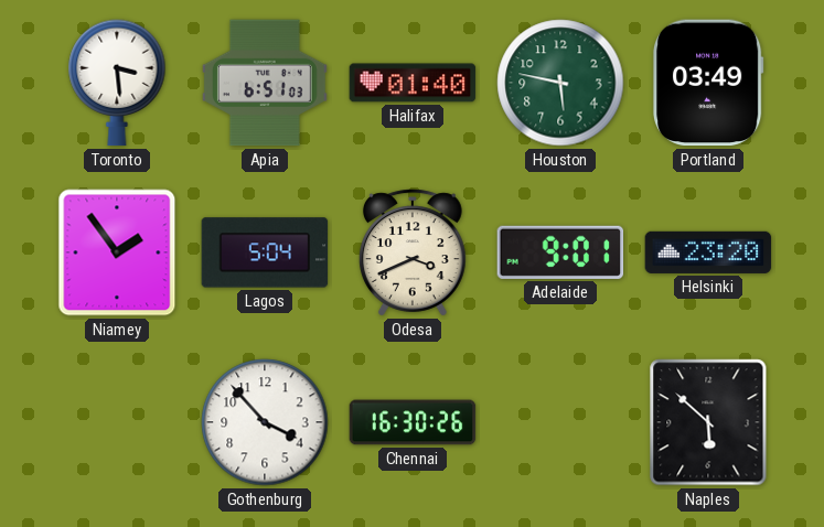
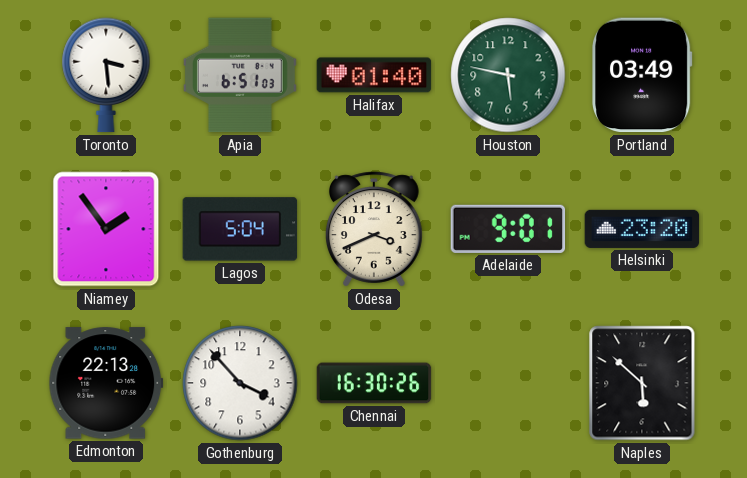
Edmonton: none -> 22:13 (106, 383)
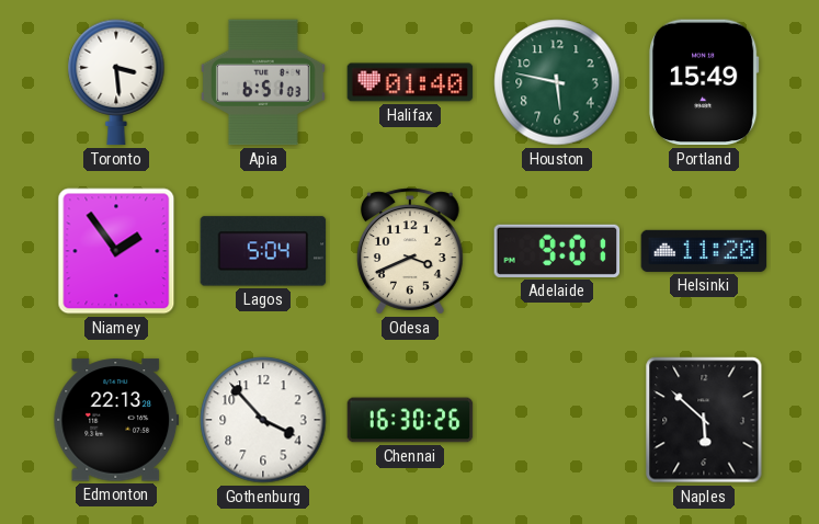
Portland: 03:49 -> 15:49 (704, 82)
Helsinki: 23:20 -> 11:20 (704, 251)
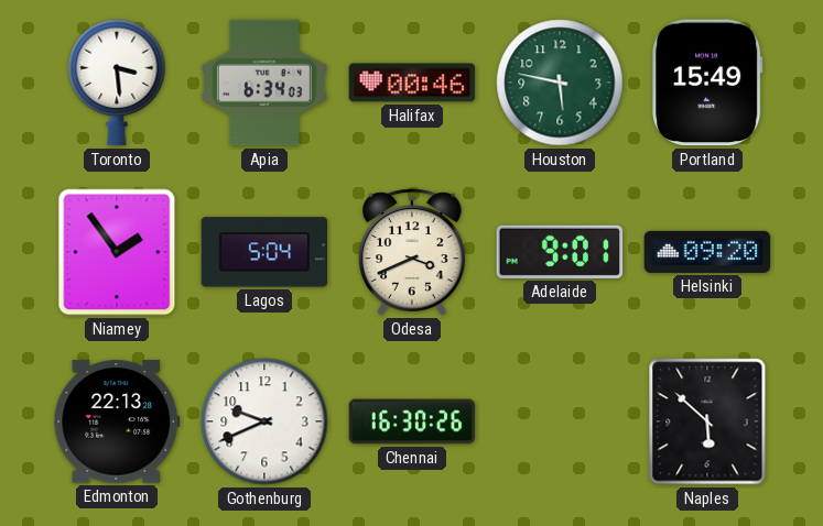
Apia: 6:51 -> 6:34 (264, 83)
Halifax: 01:40 -> 00:46 (412, 83)
Helsinki: 11:20 -> 09:20 (707, 252)
Gothenburg: 3:53 -> 9:41 (264, 421)
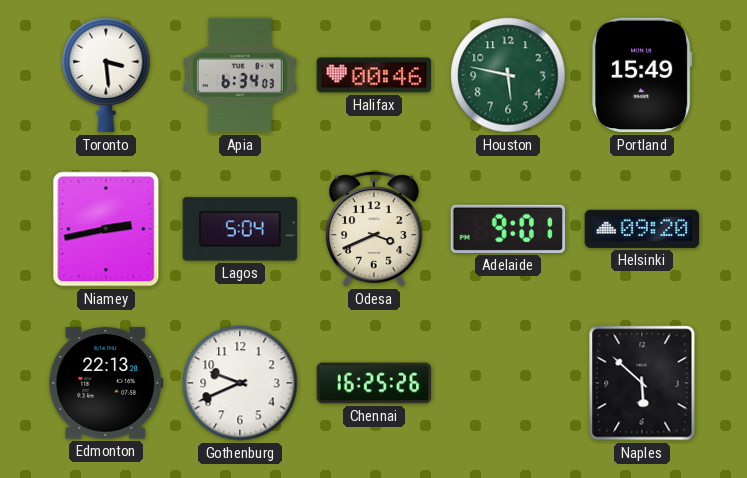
Niamey: 1:54 -> 2:43 (106, 229)
Chennai: 16:30 -> 16:25 (374, 383)
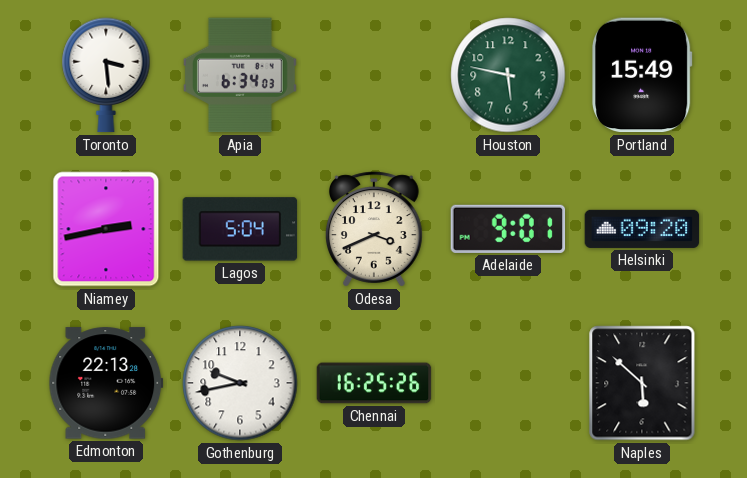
Halifax: 00:46 -> none (374, 75)
Gothenburg: 9:41 -> 9:43 (240, 383)
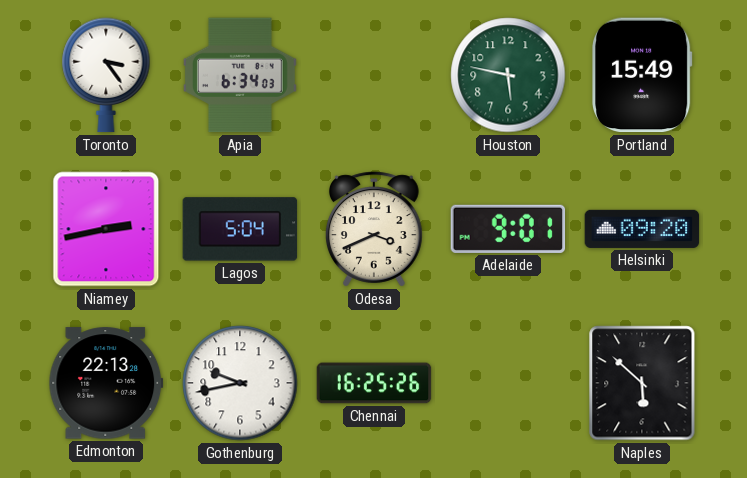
Toronto: 3:29 -> 3:24 (106, 75)
